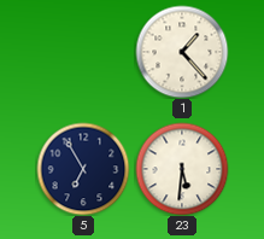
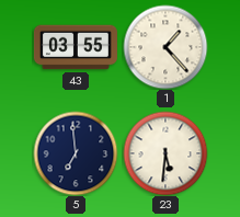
43: none -> 03:55 (76, 47)
5: 6:55 -> 6:59 (76, 153)
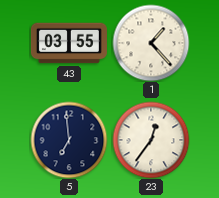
23: 5:31 -> 12:36 (151, 140)
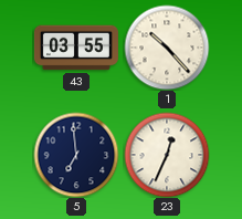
1: 1:23 -> 10:23 (167, 48)
23: 12:36 -> 12:34 (167, 155)
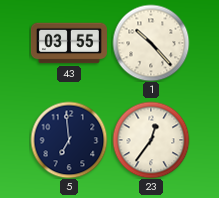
23: 12:34 -> 12:36 (151, 140)
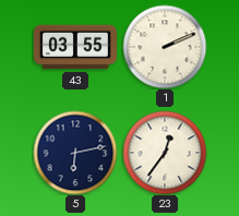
1: 10:23 -> 2:11 (165, 47)
5: 6:59 -> 6:13 (75, 153)
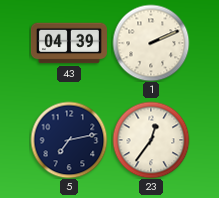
43: 03:55 -> 04:39 (69, 43)
5: 6:13 -> 7:13 (69, 140)
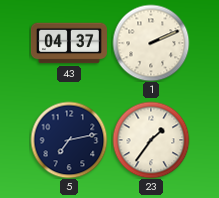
43: 04:39 -> 04:37 (69, 43)
23: 12:36 -> 1:36 (151, 140)
